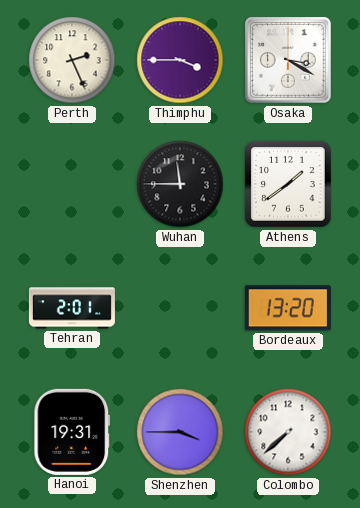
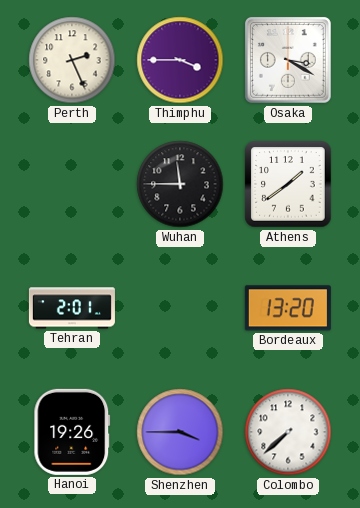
Hanoi: 19:31 -> 19:26 (72, 432)
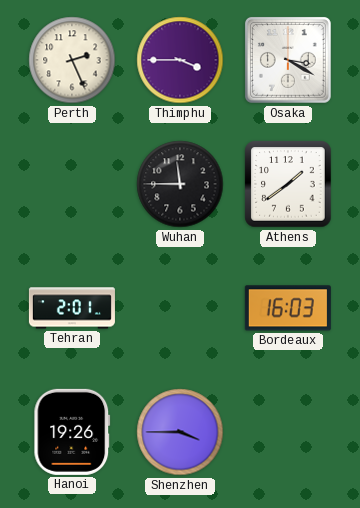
Bordeaux: 13:20 -> 16:03 (288, 308)
Colombo: 7:38 -> none (288, 432)
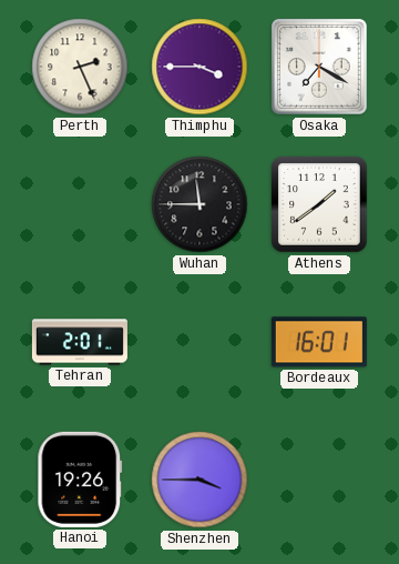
Osaka: 3:20 -> 7:20 (319, 67)
Bordeaux: 16:03 -> 16:01 (319, 342)
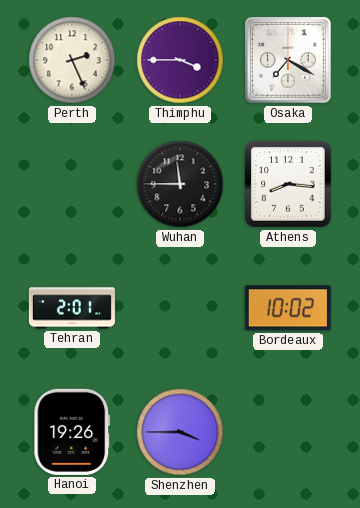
Athens: 1:39 -> 8:16 (288, 184)
Bordeaux: 16:01 -> 10:02 (288, 308)
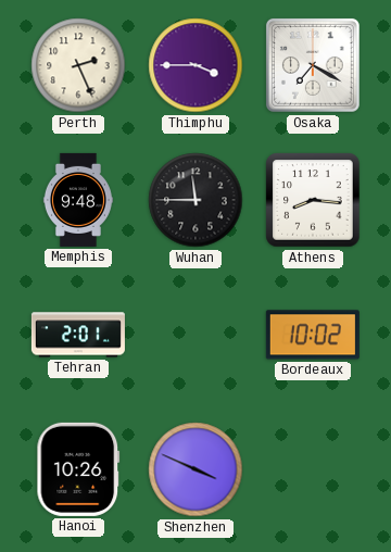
Memphis: none -> 9:48 (78, 200)
Hanoi: 19:26 -> 10:26 (78, 469)
Shenzhen: 3:45 -> 3:49 (195, 469)
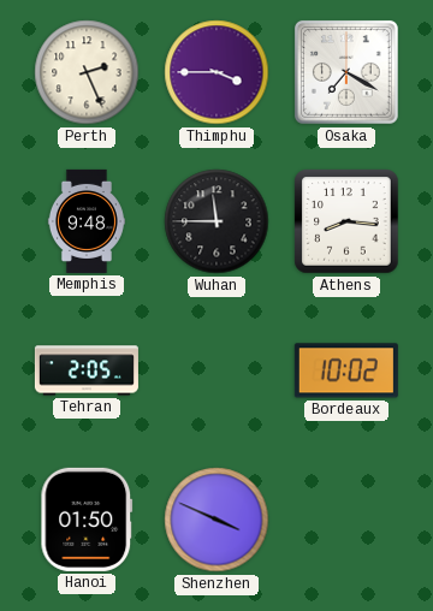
Tehran: 2:01 -> 2:05 (87, 370)
Hanoi: 10:26 -> 01:50 (87, 520)
